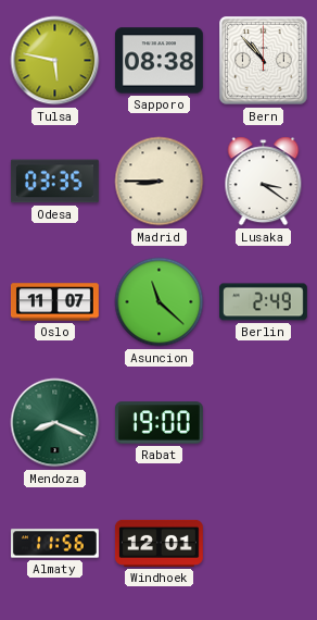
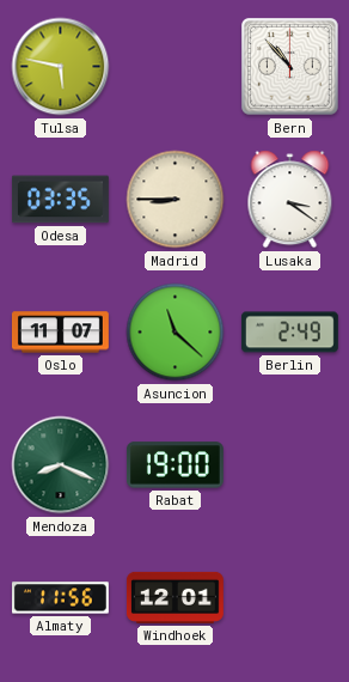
Sapporo: 08:38 -> none (158, 61)
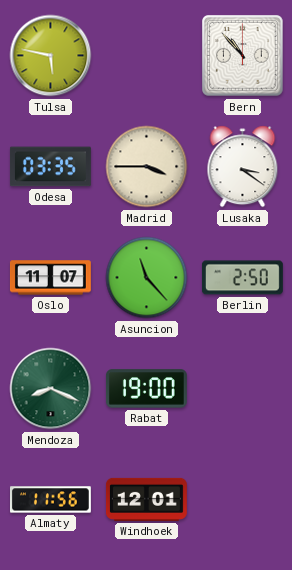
Madrid: 8:45 -> 3:45 (147, 167)
Asuncion: 11:22 -> 11:23 (147, 278)
Berlin: 2:49 -> 2:50 (242, 278)
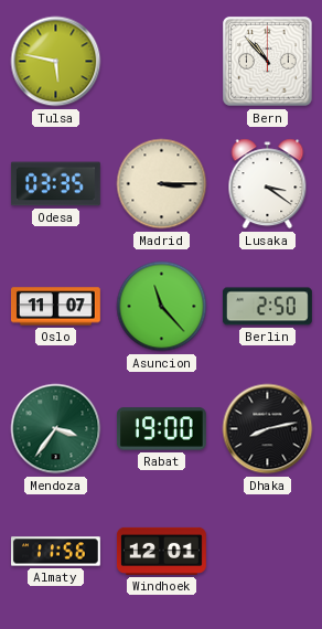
Madrid: 3:45 -> 3:15 (162, 184)
Mendoza: 8:19 -> 3:36 (56, 429)
Dhaka: none -> 8:13 (268, 429)
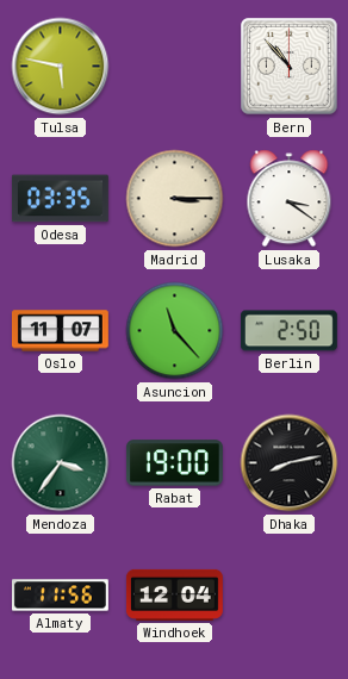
Windhoek: 12:01 -> 12:04 (174, 594)
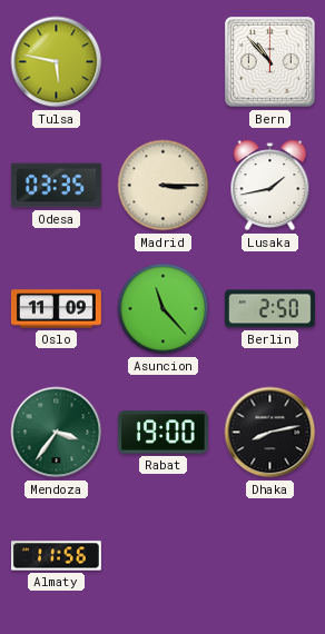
Lusaka: 3:21 -> 1:43 (270, 186)
Oslo: 11:07 -> 11:09 (56, 309)
Windhoek: 12:04 -> none (174, 594)
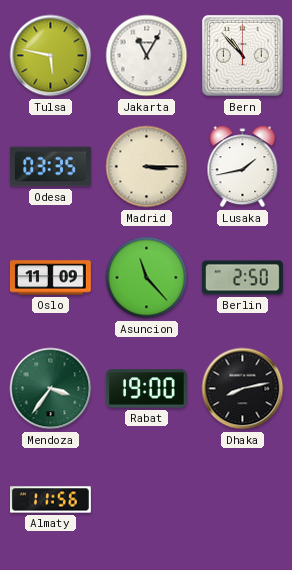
Jakarta: none -> 11:05 (147, 56)
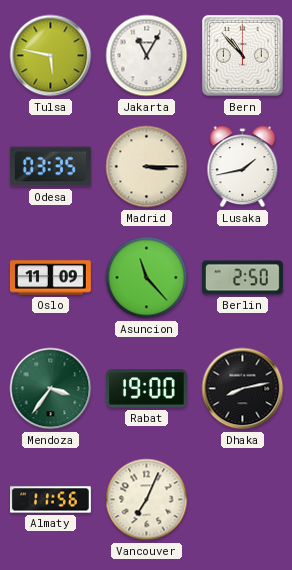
Vancouver: none -> 7:04 (147, 500)
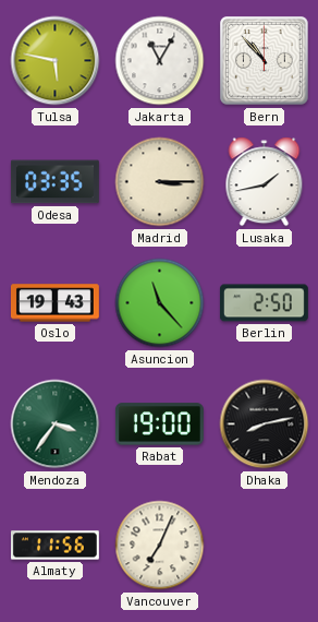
Oslo: 11:09 -> 19:43 (54, 303)
